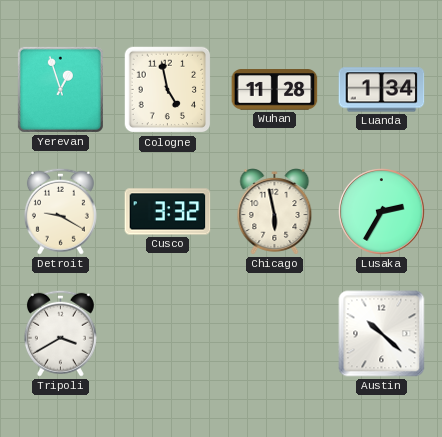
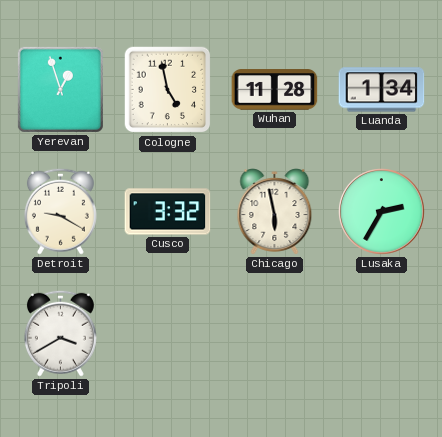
Austin: 10:22 -> none (382, 334)
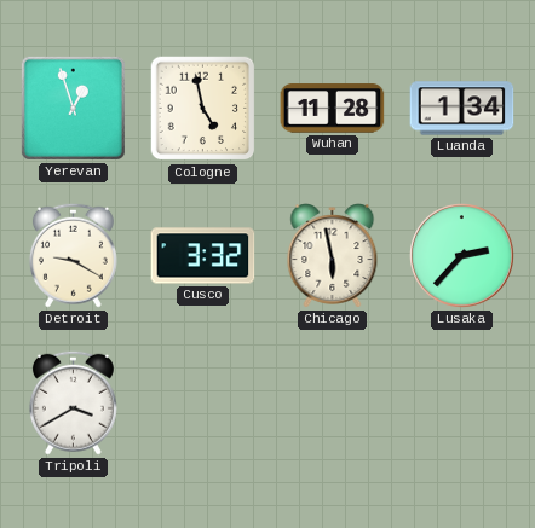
Lusaka: 2:35 -> 2:37 (462, 256)
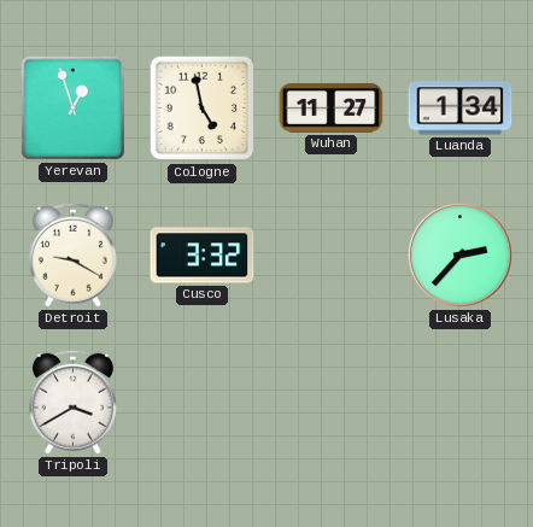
Wuhan: 11:28 -> 11:27 (332, 109)
Chicago: 5:58 -> none (333, 256)
